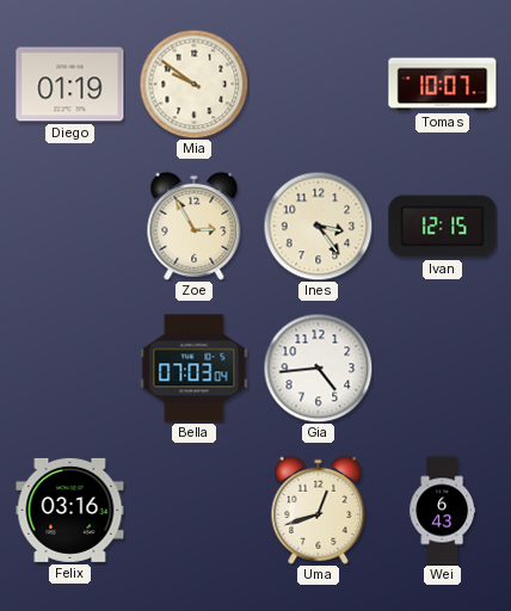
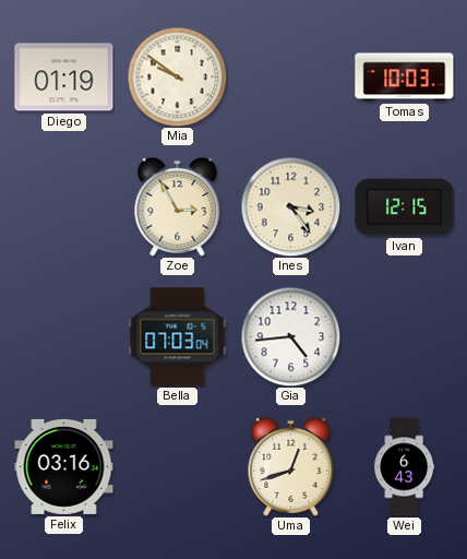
Tomas: 10:07 -> 10:03 (405, 78)
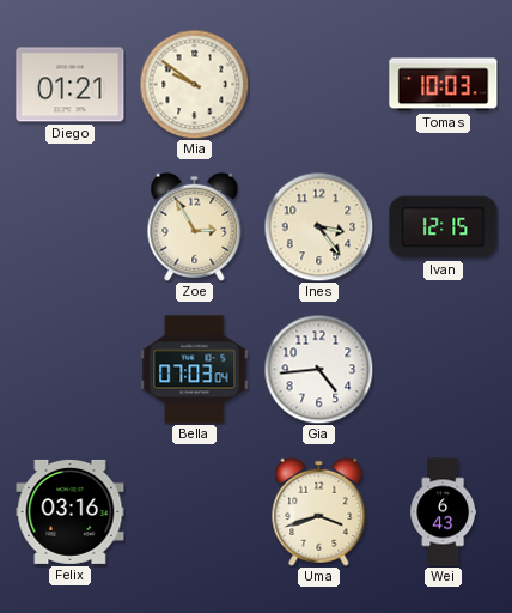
Diego: 01:19 -> 01:21 (71, 85)
Uma: 12:42 -> 3:42 (319, 511)
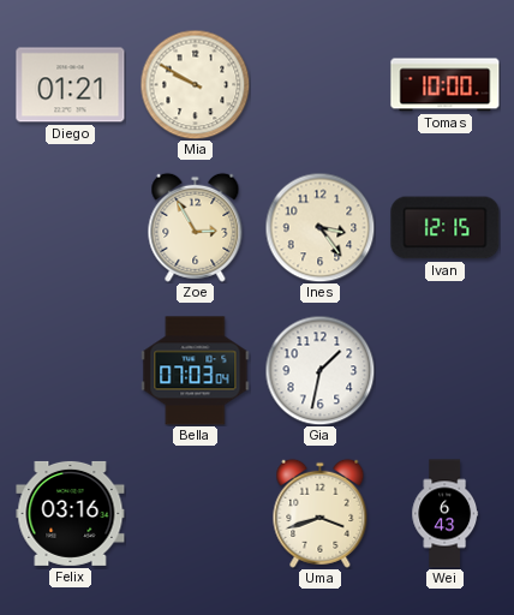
Mia: 9:51 -> 9:50 (195, 84)
Tomas: 10:03 -> 10:00 (446, 85)
Gia: 4:44 -> 1:32 (319, 370)
